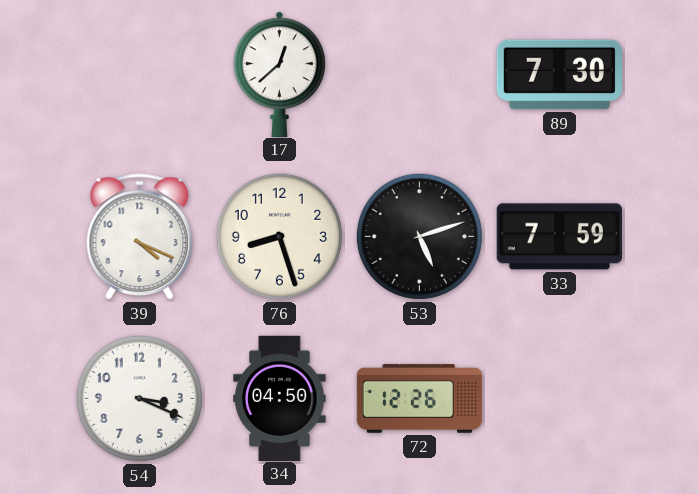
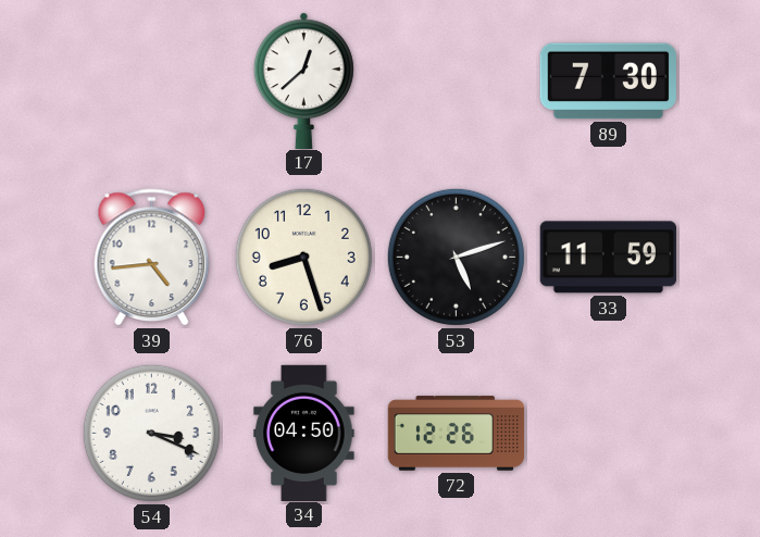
39: 4:19 -> 4:44 (152, 258)
33: 7:59 -> 11:59 (608, 258)
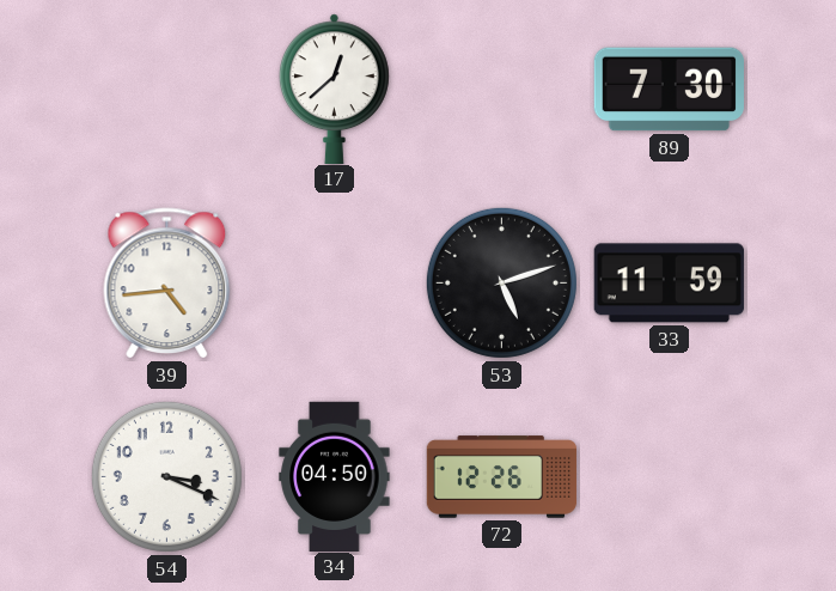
76: 8:27 -> none (303, 257)
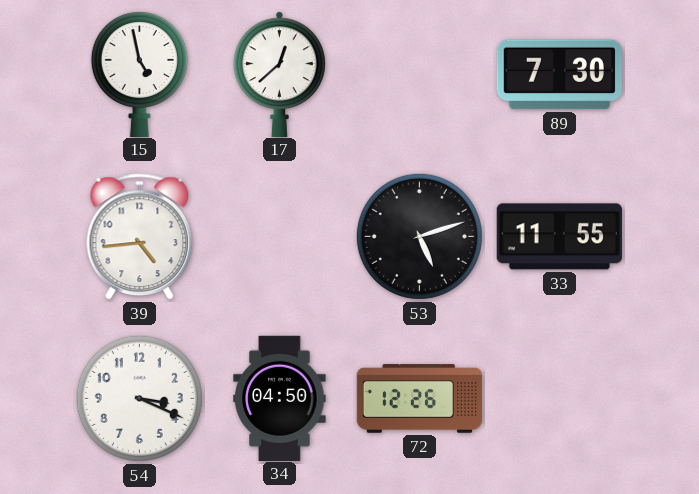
15: none -> 4:58 (139, 73)
33: 11:59 -> 11:55 (559, 237)
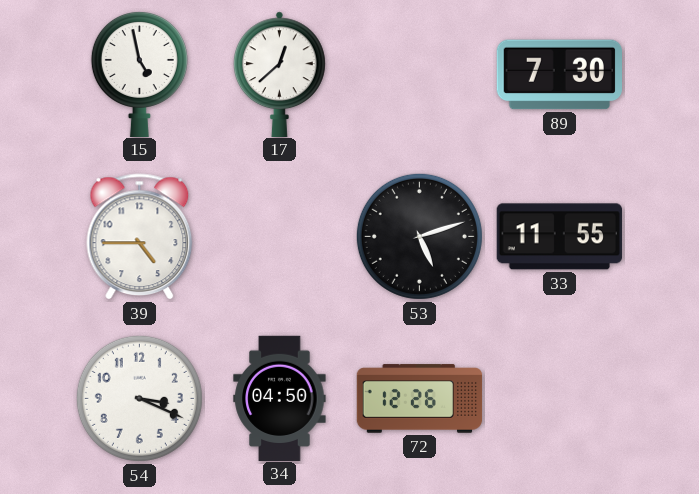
39: 4:44 -> 4:45 (140, 237)
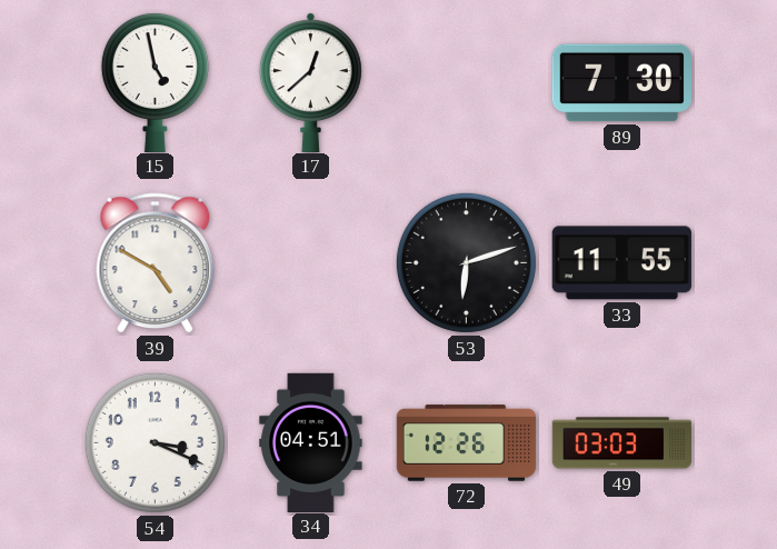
39: 4:45 -> 4:50 (156, 263)
53: 5:12 -> 6:12 (466, 262)
34: 04:50 -> 04:51 (311, 442)
49: none -> 03:03 (621, 443)
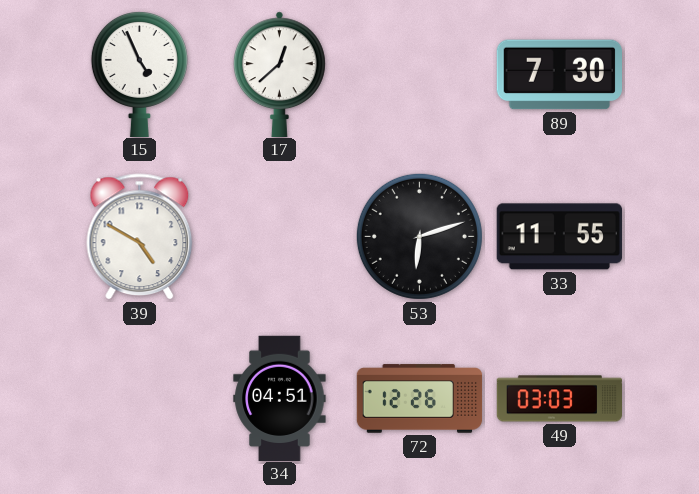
15: 4:58 -> 4:56 (139, 73)
54: 3:19 -> none (155, 442)
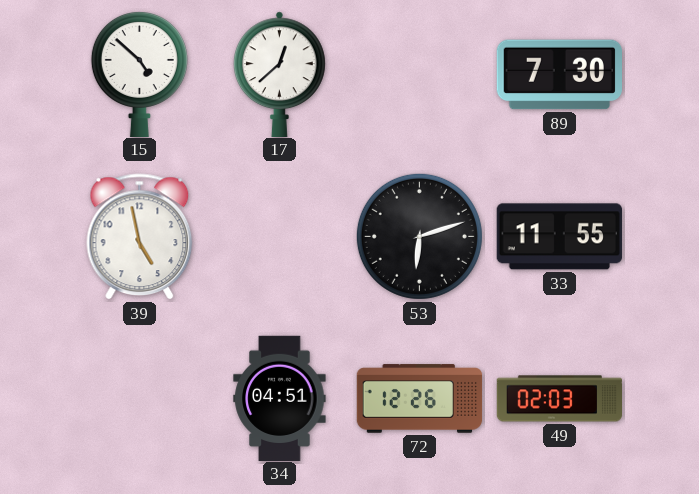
15: 4:56 -> 4:52 (139, 73)
39: 4:50 -> 4:58 (140, 237)
49: 03:03 -> 02:03 (559, 399)
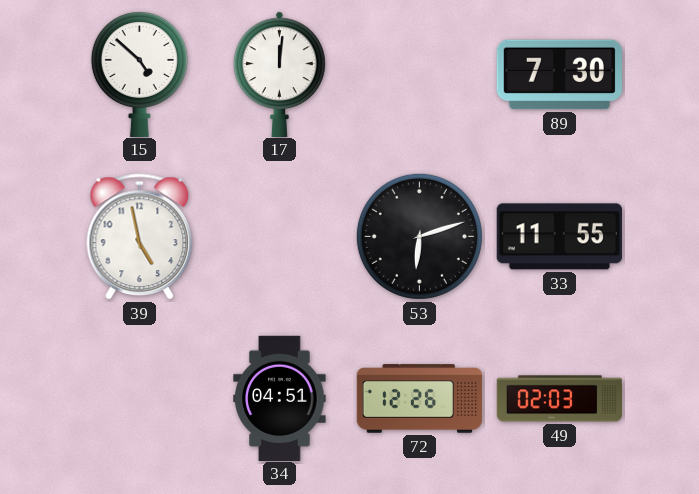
17: 12:38 -> 12:01 (279, 74)
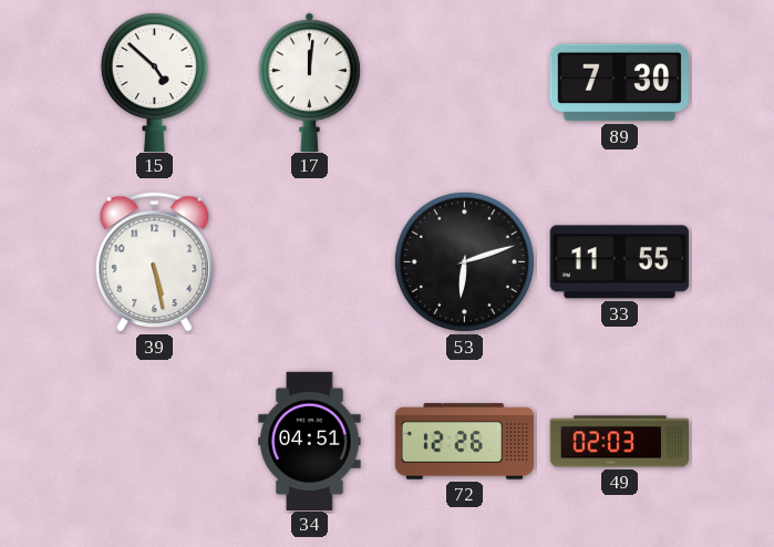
39: 4:58 -> 5:28 (155, 262)
